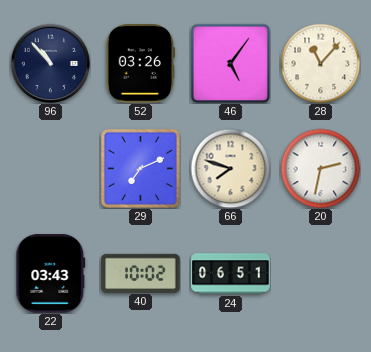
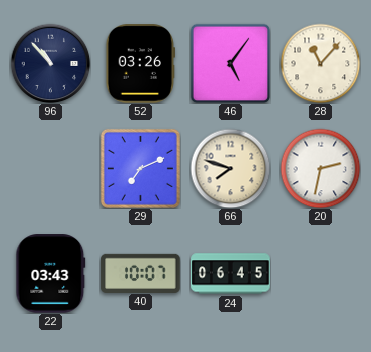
40: 10:02 -> 10:07 (141, 273)
24: 06:51 -> 06:45 (231, 274)
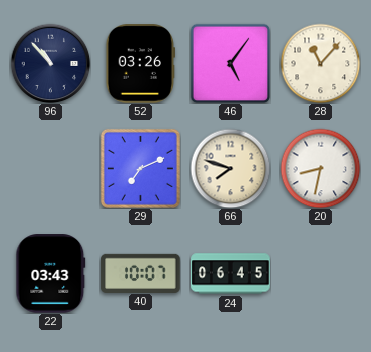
20: 2:32 -> 8:32 (320, 168)
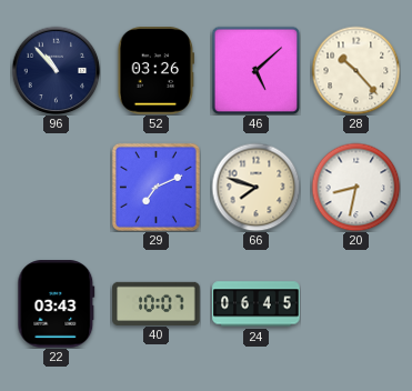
46: 5:06 -> 5:08 (255, 70)
28: 11:07 -> 10:23 (355, 70)
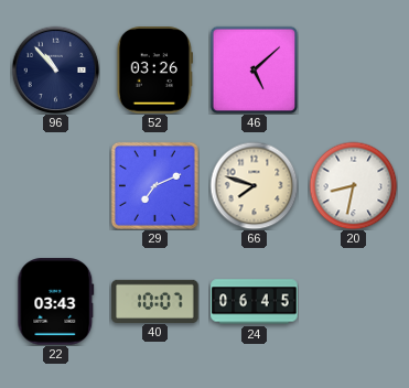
28: 10:23 -> none (355, 70)
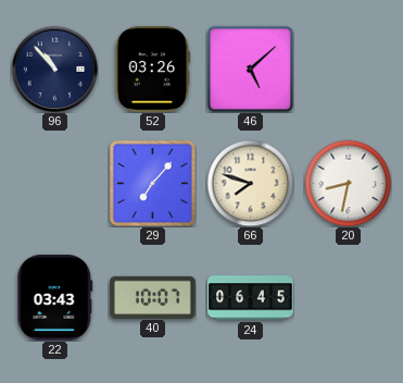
29: 7:11 -> 7:07 (152, 183)
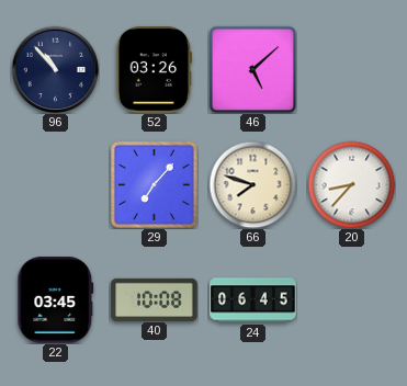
20: 8:32 -> 8:37 (351, 184)
22: 03:43 -> 03:45 (56, 300)
40: 10:07 -> 10:08 (155, 299)
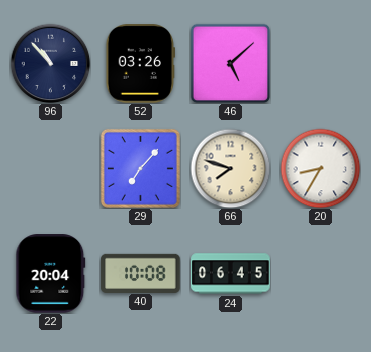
20: 8:37 -> 8:35 (320, 168)
22: 03:45 -> 20:04 (51, 274)
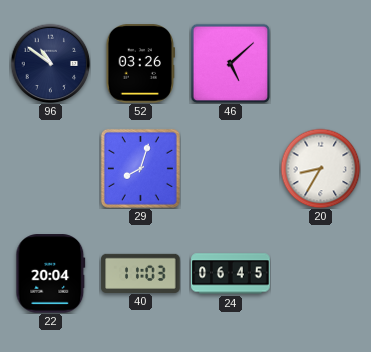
96: 10:53 -> 10:51 (50, 63)
29: 7:07 -> 8:03 (140, 168)
66: 7:48 -> none (230, 168)
40: 10:08 -> 11:03 (141, 273)
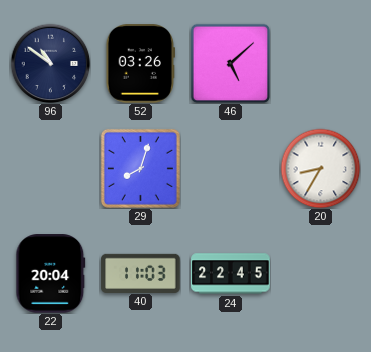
24: 06:45 -> 22:45 (231, 274)
